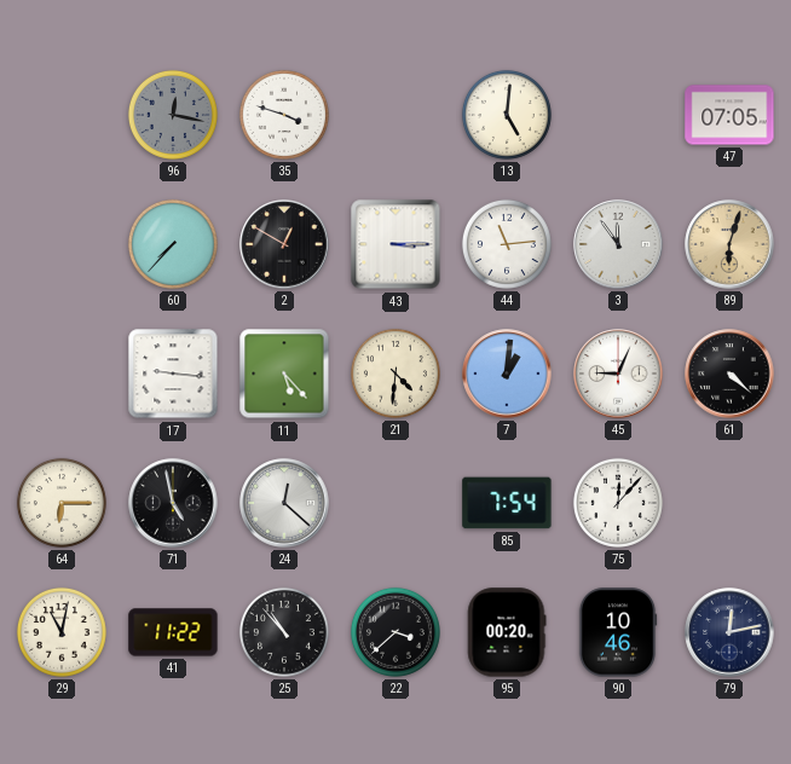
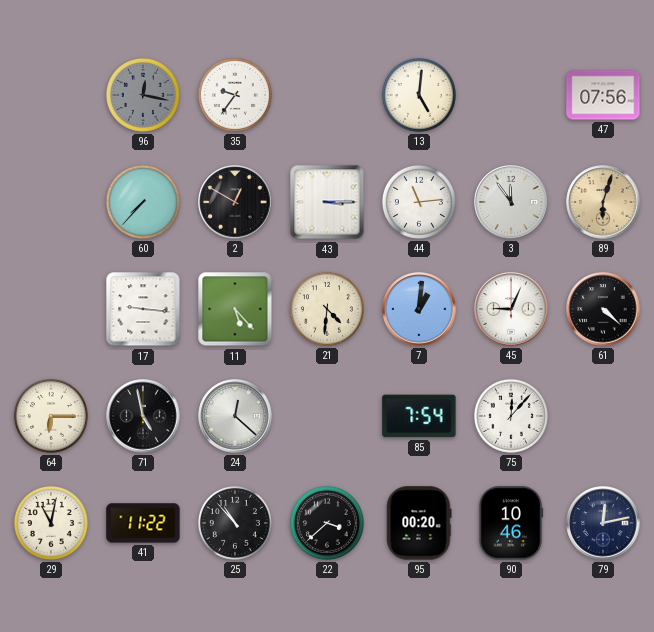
35: 3:48 -> 9:36 (235, 95)
47: 07:05 -> 07:56 (603, 95)
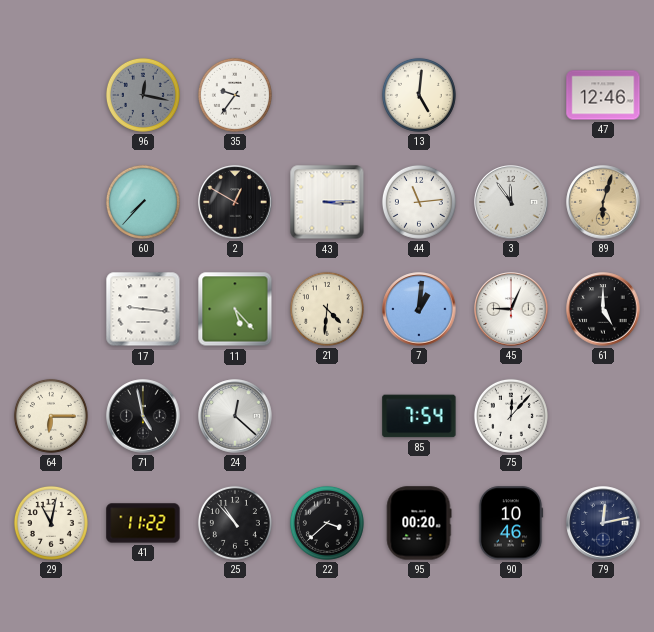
47: 07:56 -> 12:46 (603, 95)
61: 4:22 -> 5:00 (603, 309)
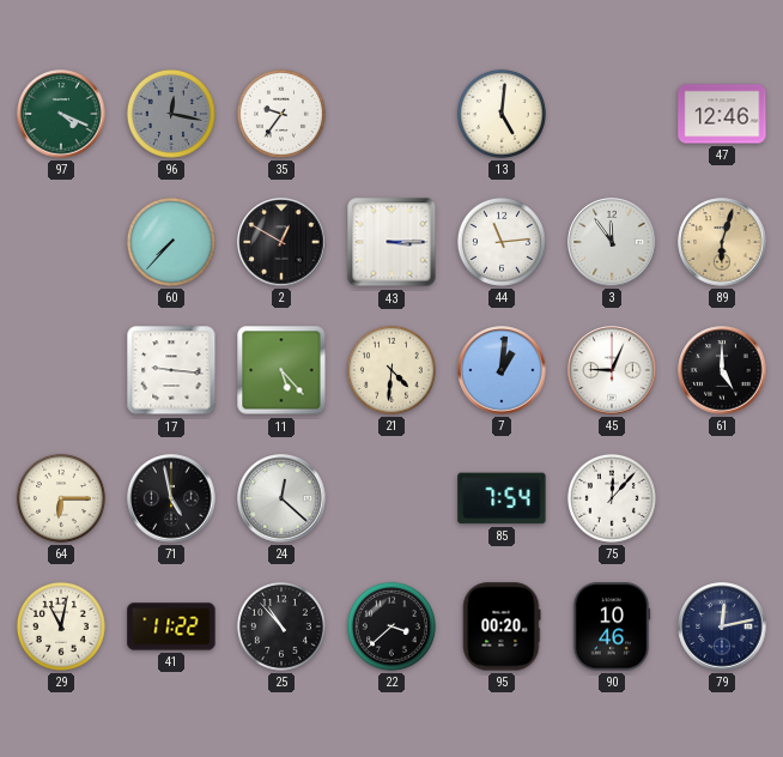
97: none -> 4:19 (61, 114)
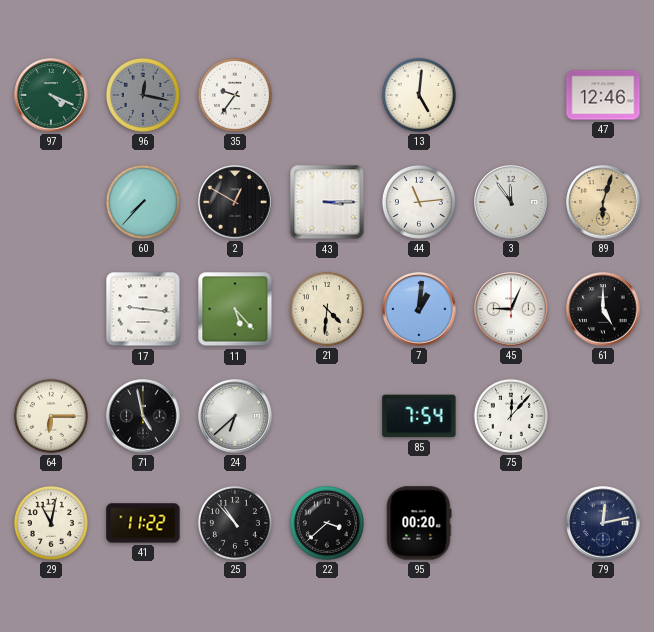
24: 12:22 -> 6:38 (235, 416)
90: 10:46 -> none (612, 626)
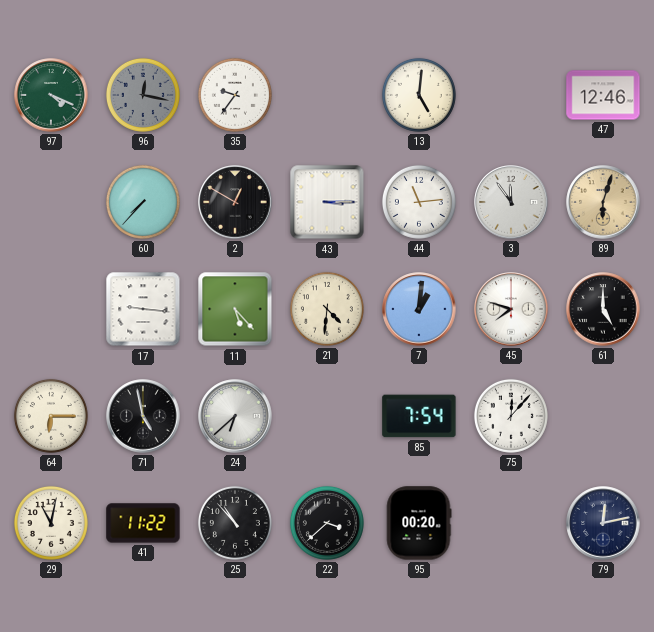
45: 9:04 -> 7:48 (511, 309)
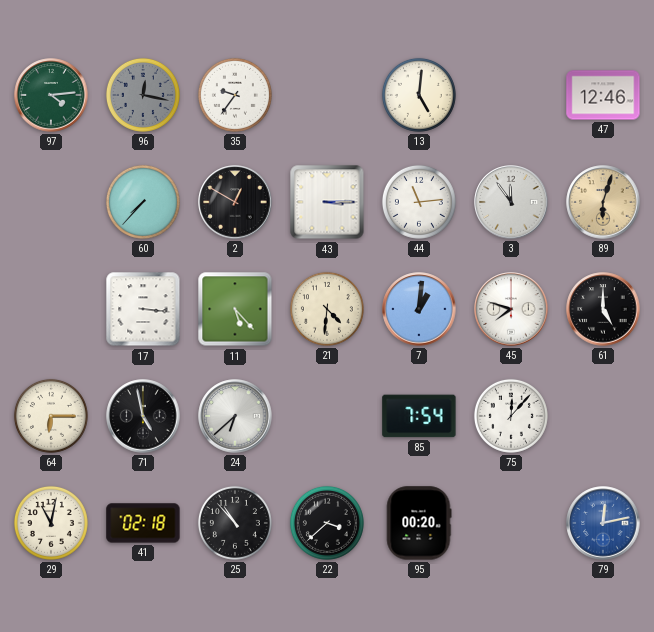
97: 4:19 -> 4:14 (51, 95)
17: 9:16 -> 3:16 (143, 309)
41: 11:22 -> 02:18 (143, 523)
79 dial: navy -> blue (603, 523)
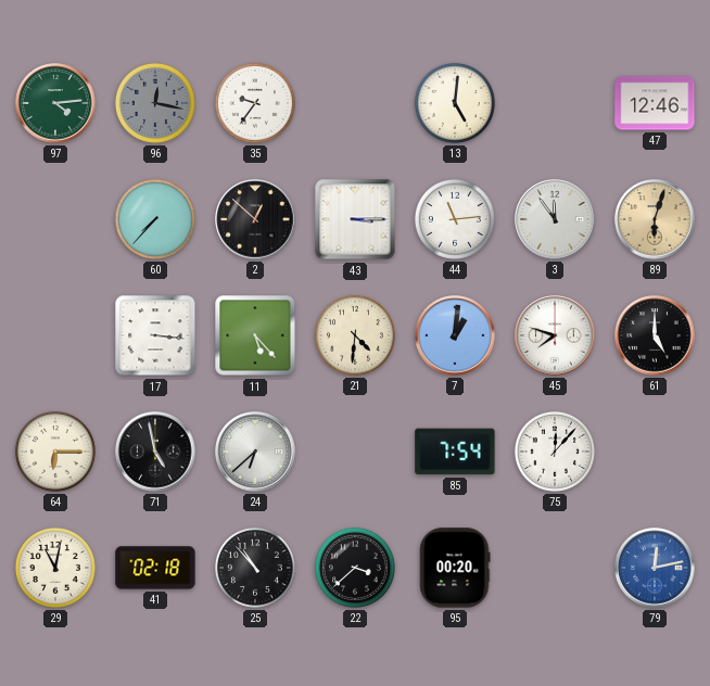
2: 12:50 -> 12:52 (255, 219)
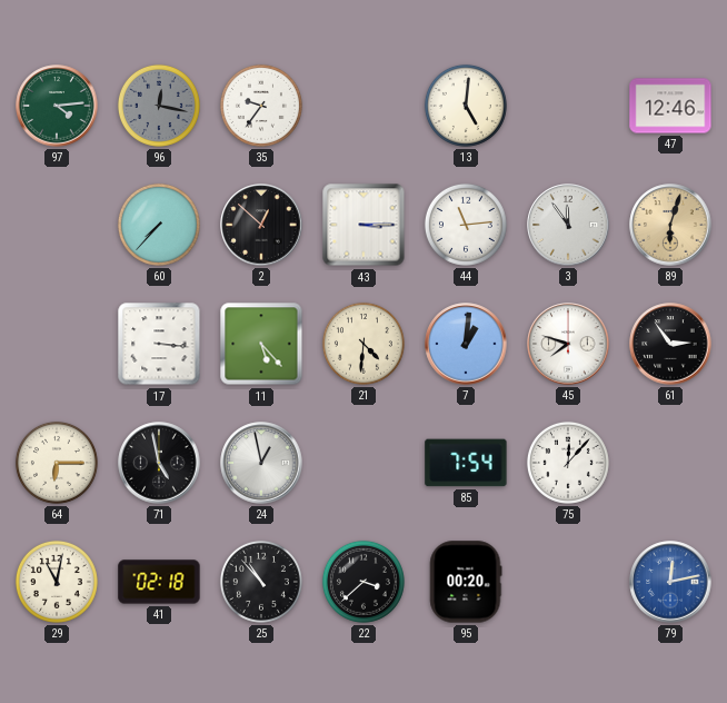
61: 5:00 -> 2:54 (670, 344)
24: 6:38 -> 12:58 (261, 463)
